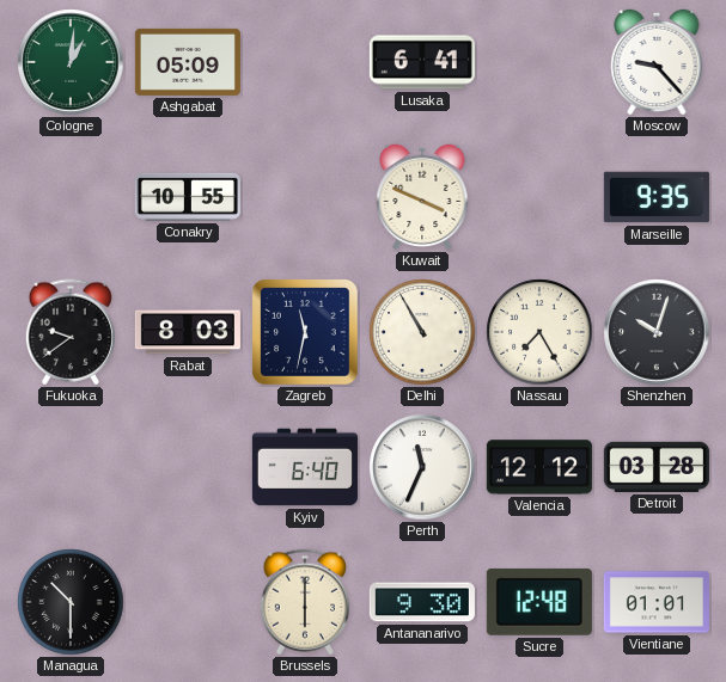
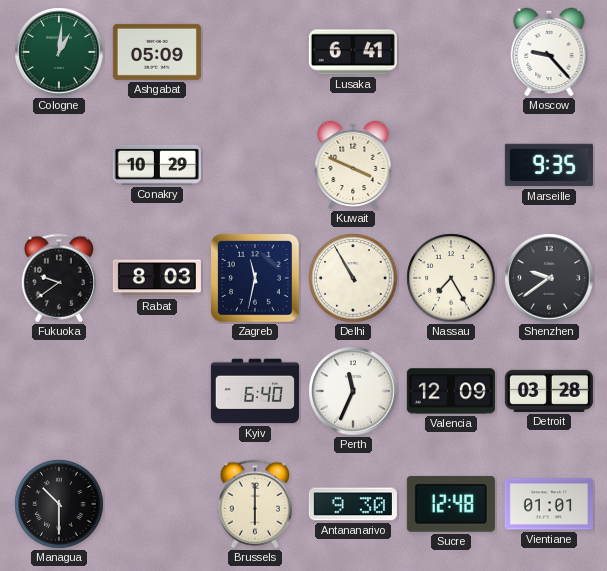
Conakry: 10:55 -> 10:29 (157, 165)
Shenzhen: 10:03 -> 9:39 (549, 278)
Valencia: 12:12 -> 12:09 (451, 391)
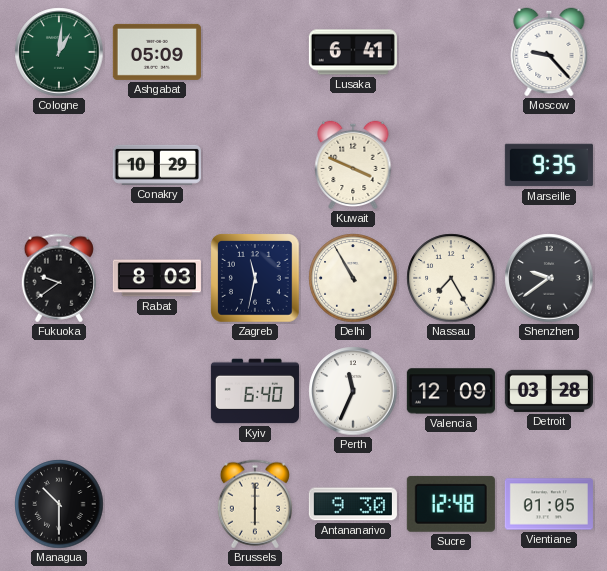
Vientiane: 01:01 -> 01:05 (549, 504)
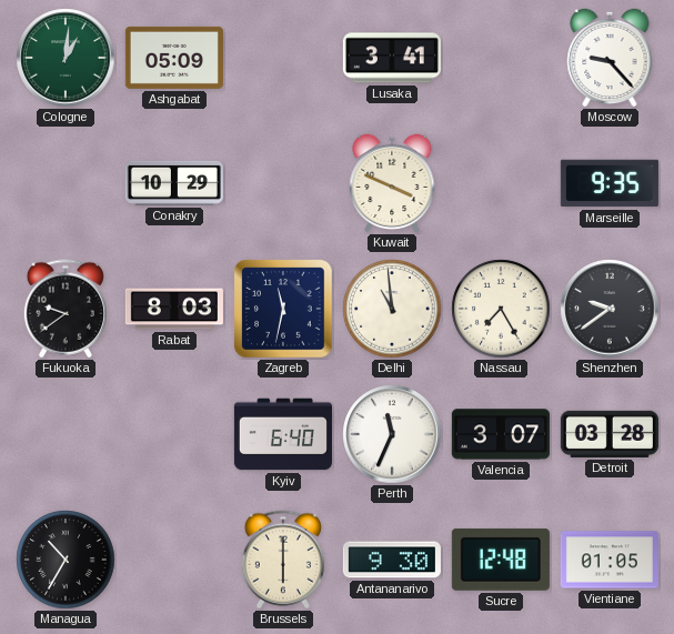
Lusaka: 6:41 -> 3:41 (392, 58)
Delhi: 10:55 -> 10:59 (392, 309)
Valencia: 12:09 -> 3:07 (501, 434)
Managua: 10:30 -> 10:35 (66, 560)
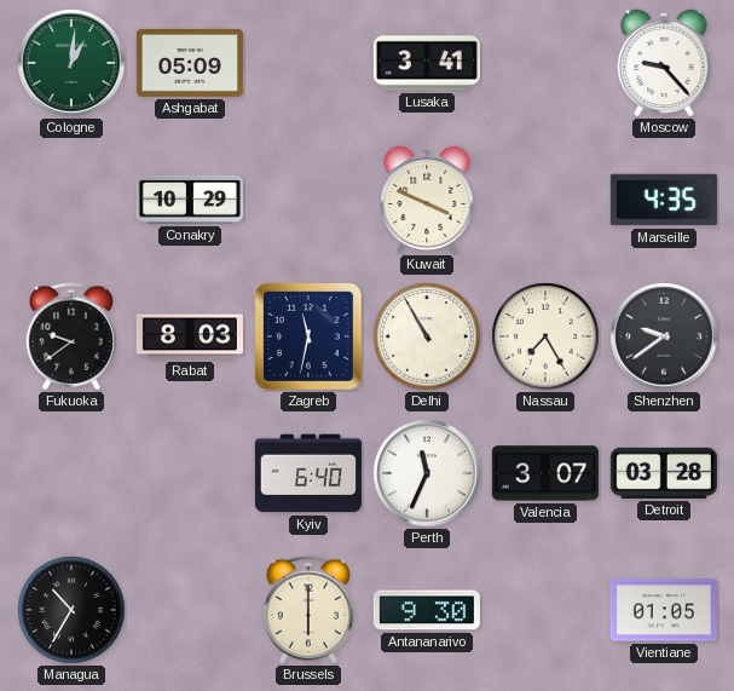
Marseille: 9:35 -> 4:35 (664, 200)
Delhi: 10:59 -> 10:55 (427, 336)
Sucre: 12:48 -> none (501, 560)
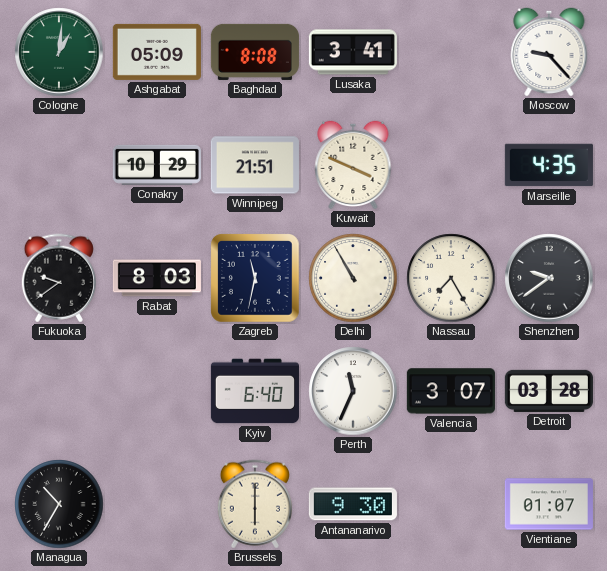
Baghdad: none -> 8:08 (255, 52)
Winnipeg: none -> 21:51 (255, 165)
Vientiane: 01:05 -> 01:07 (549, 504)
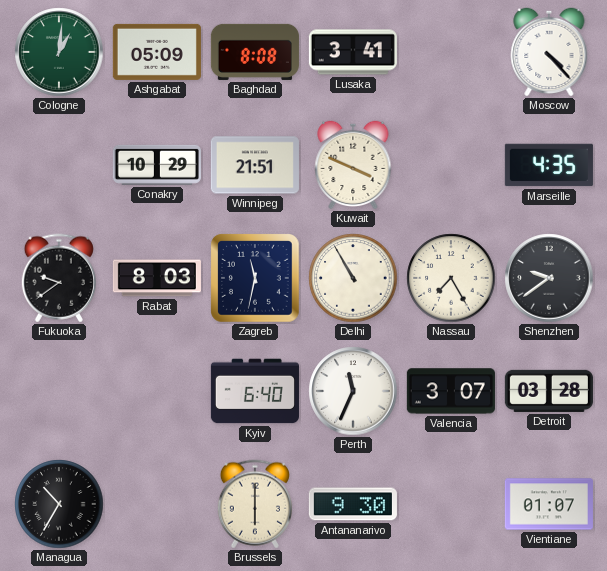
Moscow: 9:23 -> 4:23 (549, 52)
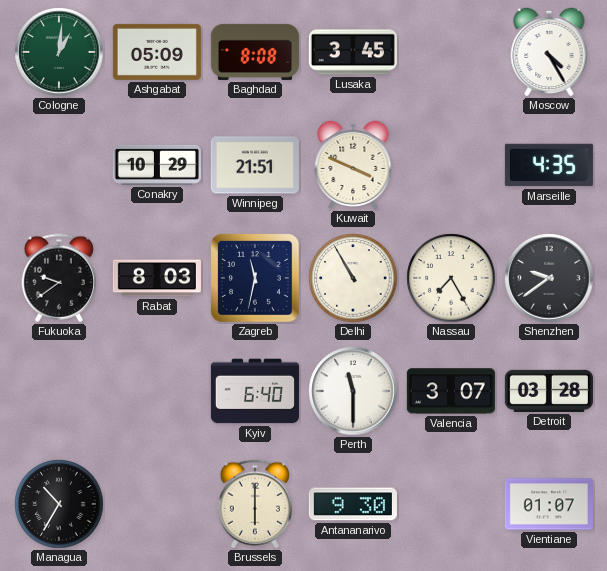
Lusaka: 3:41 -> 3:45 (353, 52)
Moscow: 4:23 -> 4:25 (549, 52)
Perth: 11:34 -> 11:30 (353, 391)
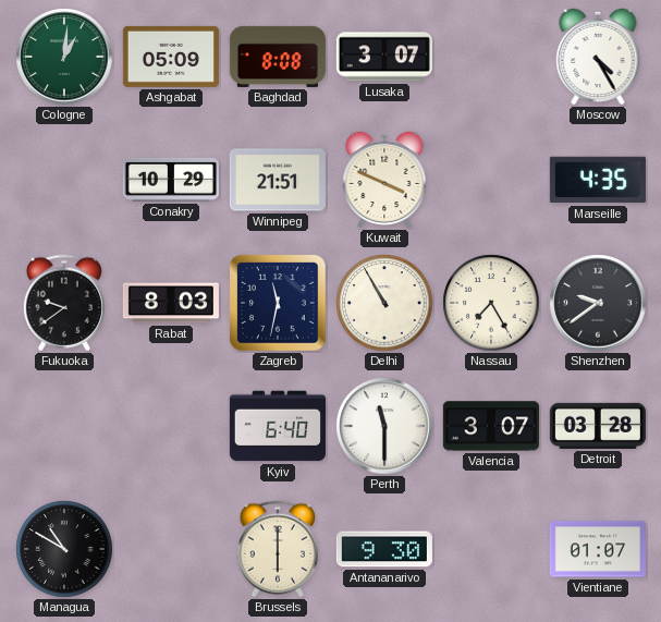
Lusaka: 3:45 -> 3:07 (384, 57)
Managua: 10:35 -> 10:50 (64, 549)
